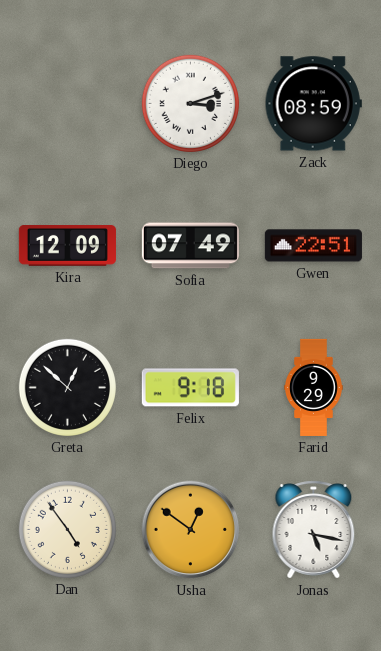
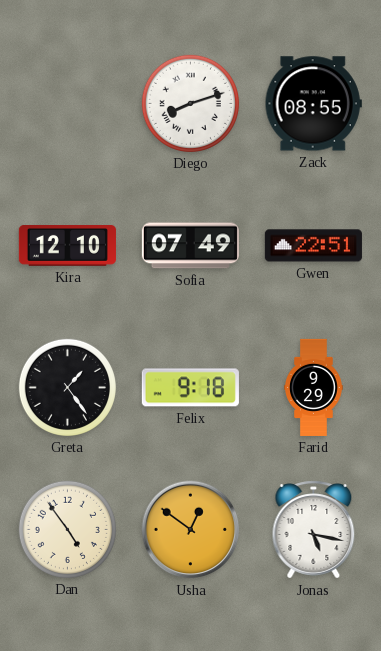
Diego: 3:12 -> 8:12 (190, 103)
Zack: 08:59 -> 08:55 (313, 104)
Kira: 12:09 -> 12:10 (67, 246)
Greta: 12:52 -> 1:24 (67, 387)
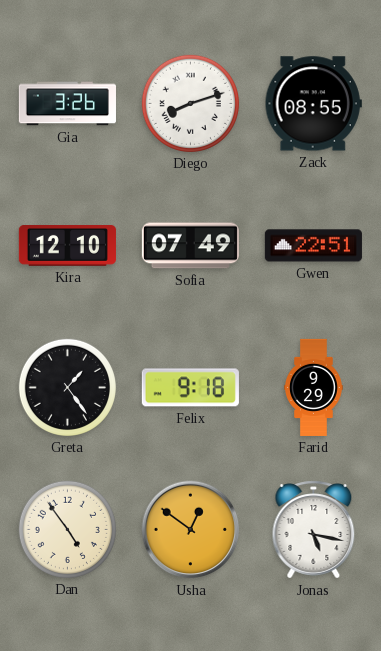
Gia: none -> 3:26 (67, 104)
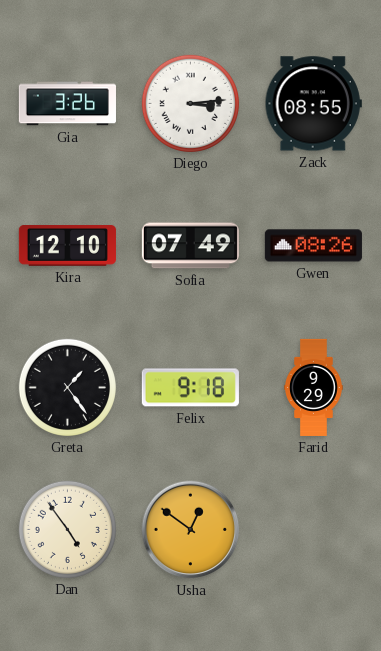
Diego: 8:12 -> 3:14 (190, 103)
Gwen: 22:51 -> 08:26 (313, 246)
Jonas: 5:17 -> none (314, 530)
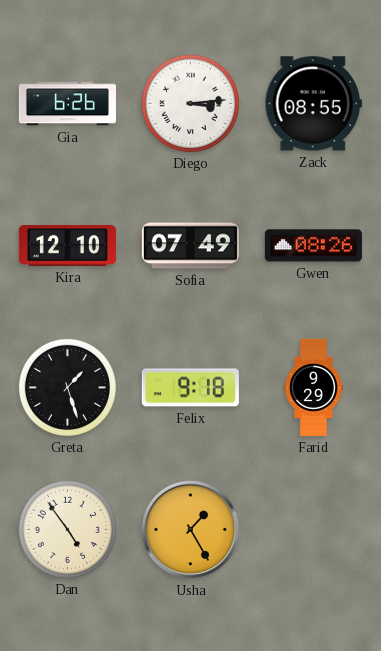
Gia: 3:26 -> 6:26 (67, 104)
Greta: 1:24 -> 1:27 (67, 387)
Usha: 12:51 -> 1:25 (191, 530)
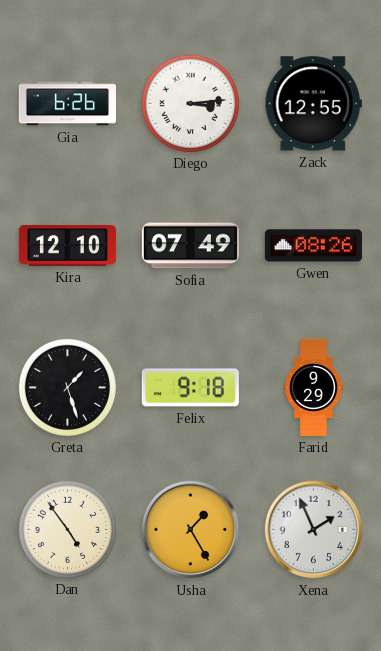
Zack: 08:55 -> 12:55 (313, 104)
Xena: none -> 1:56 (314, 530)
